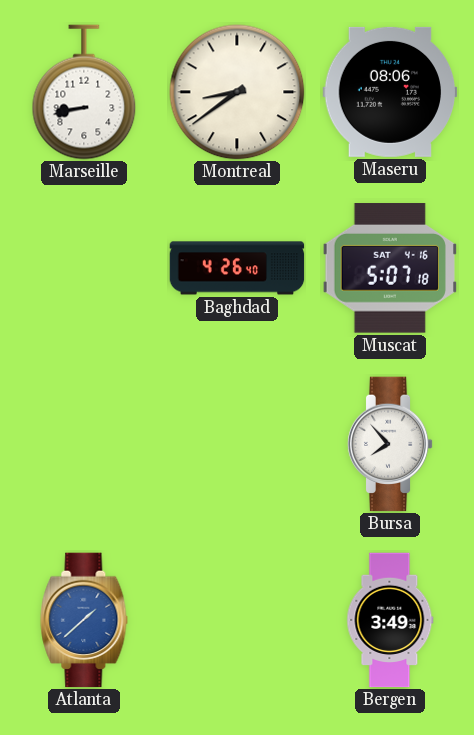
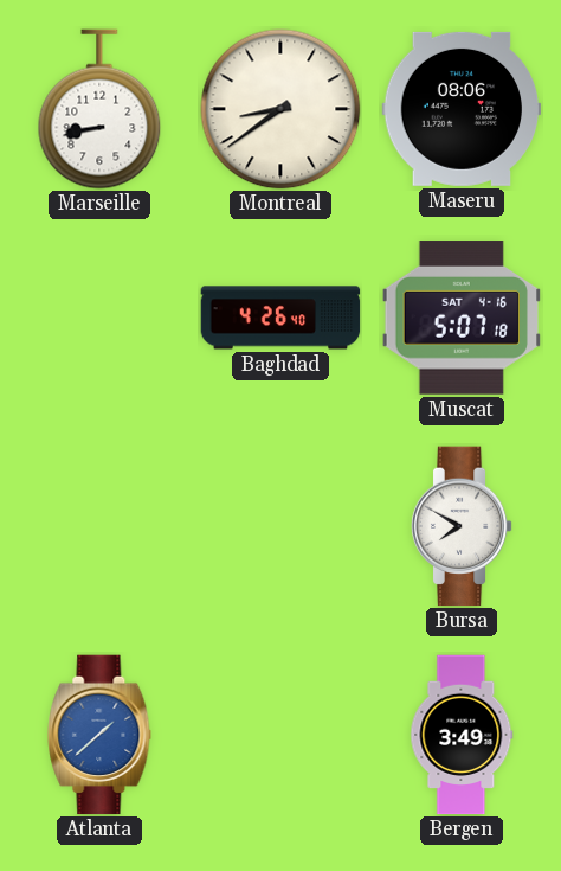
Bursa: 7:53 -> 7:50 (462, 526)
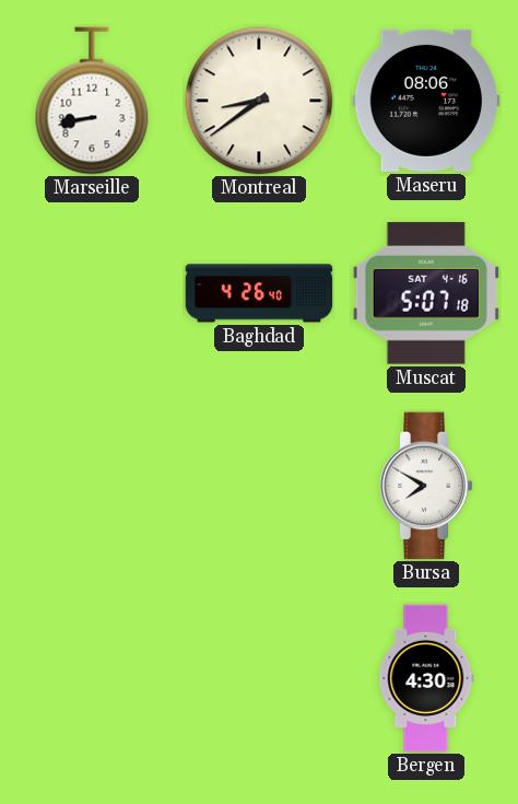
Atlanta: 1:38 -> none (99, 735)
Bergen: 3:49 -> 4:30 (426, 678)
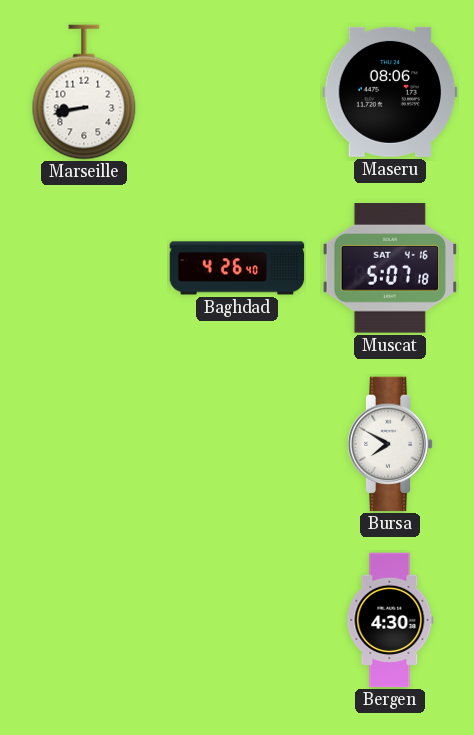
Montreal: 8:39 -> none (259, 101)
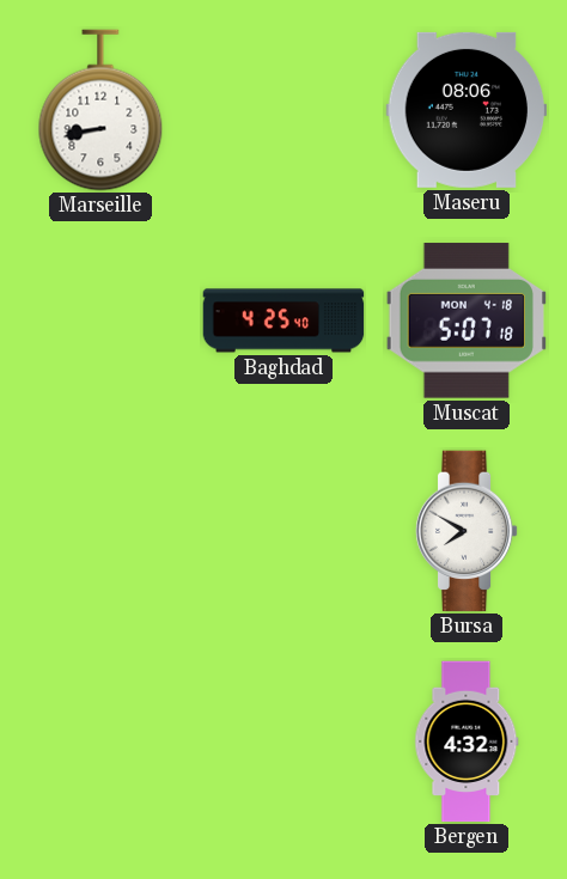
Baghdad: 4:26 -> 4:25 (283, 321)
Muscat date: SAT 4-16 -> MON 4-18 (465, 321)
Bergen: 4:30 -> 4:32 (467, 741)
